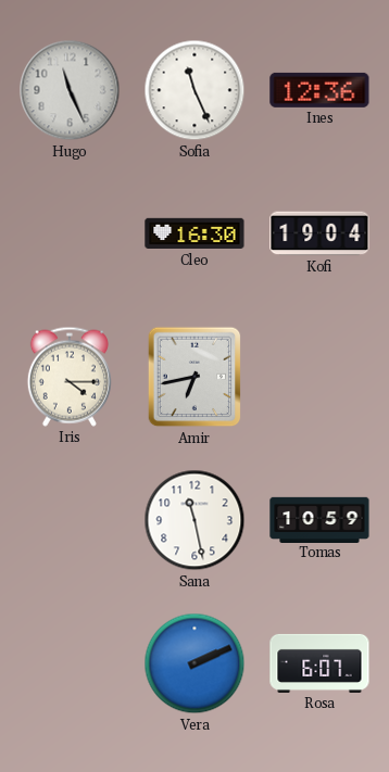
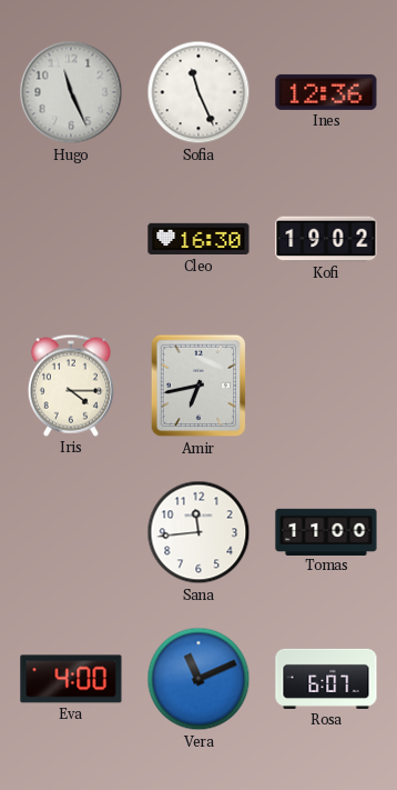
Kofi: 19:04 -> 19:02 (326, 239)
Sana: 11:28 -> 11:44 (198, 532)
Tomas: 10:59 -> 11:00 (326, 531)
Eva: none -> 4:00 (71, 679)
Vera: 2:11 -> 11:11 (198, 679)
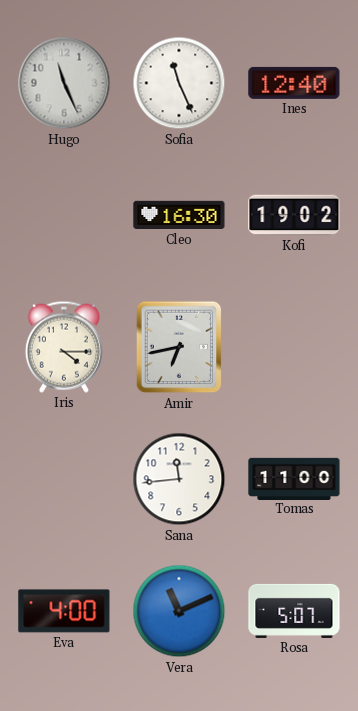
Ines: 12:36 -> 12:40 (294, 83)
Rosa: 6:07 -> 5:07 (294, 611)
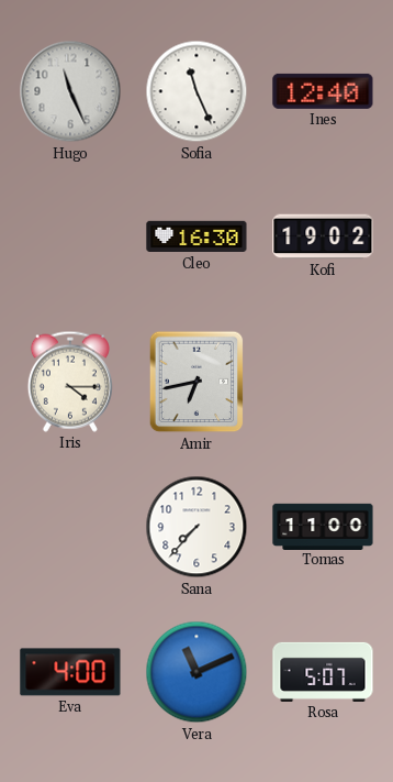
Sana: 11:44 -> 7:37 (196, 527)
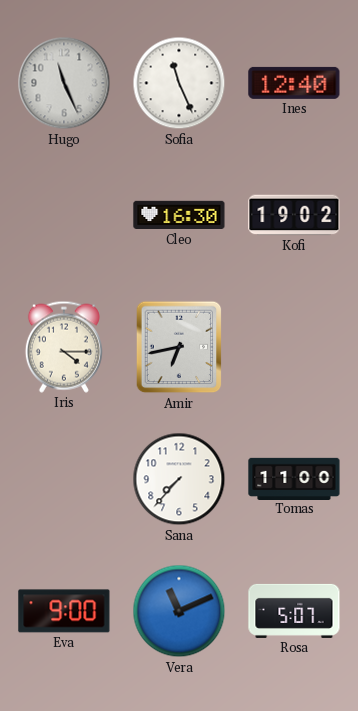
Eva: 4:00 -> 9:00 (64, 611)
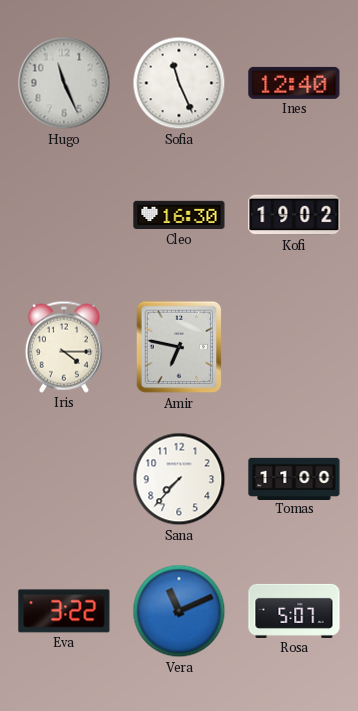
Amir: 6:43 -> 6:47 (179, 347)
Eva: 9:00 -> 3:22 (64, 611)
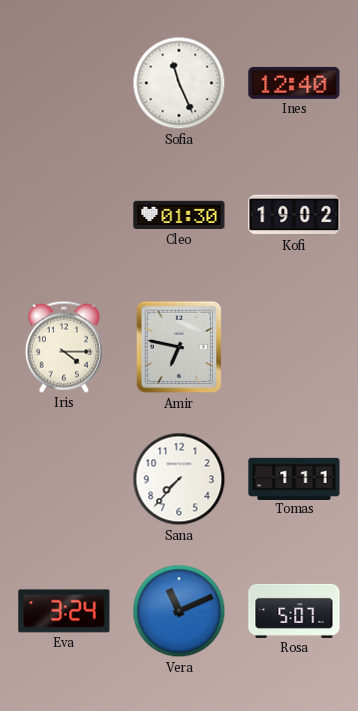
Hugo: 11:26 -> none (64, 83)
Cleo: 16:30 -> 01:30 (179, 215)
Tomas: 11:00 -> 1:11 (294, 478)
Eva: 3:22 -> 3:24 (64, 611)
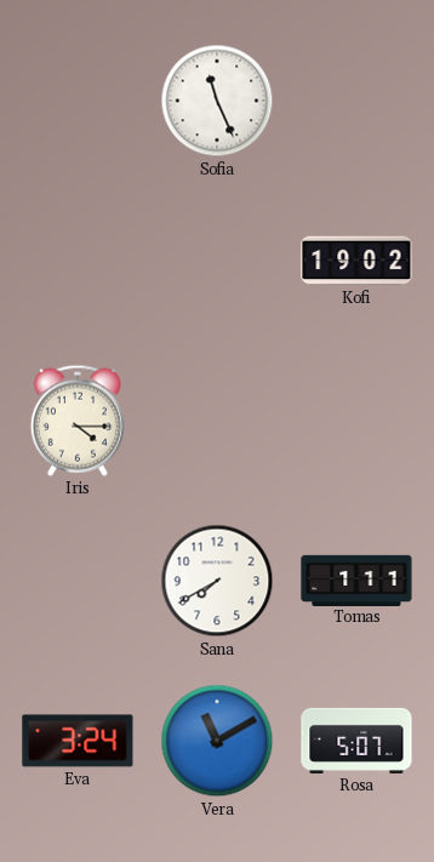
Ines: 12:40 -> none (294, 83)
Cleo: 01:30 -> none (179, 215)
Amir: 6:47 -> none (179, 347)
Sana: 7:37 -> 7:40 (217, 581)
Vera: 11:11 -> 11:10 (217, 741)
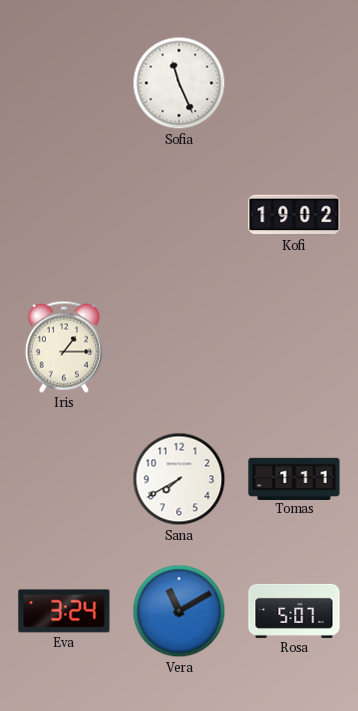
Iris: 4:15 -> 1:15 (64, 347)
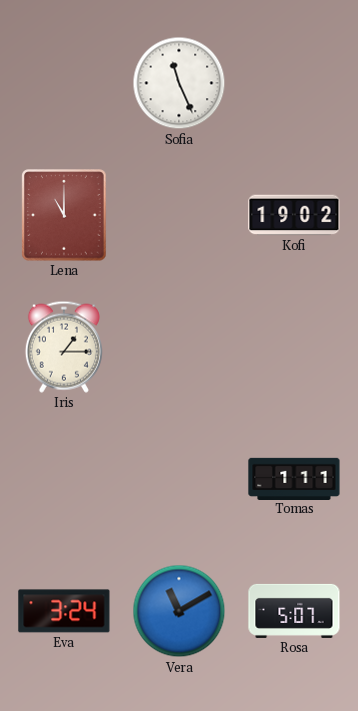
Lena: none -> 11:00 (64, 215)
Sana: 7:40 -> none (179, 479)
